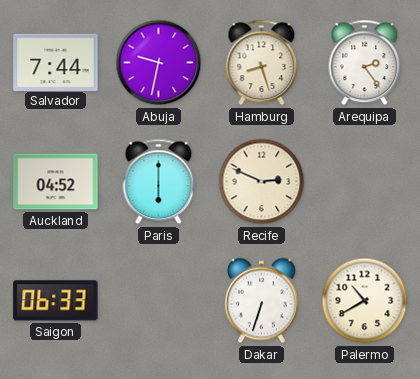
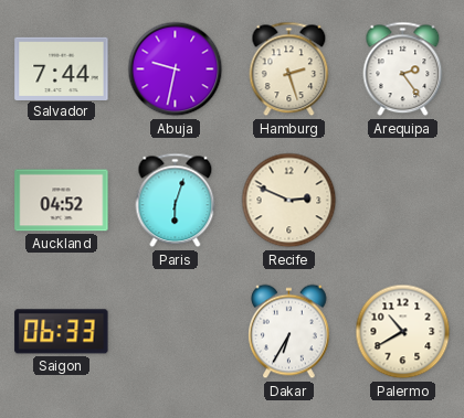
Hamburg: 8:27 -> 2:27 (289, 69)
Paris: 6:00 -> 6:03 (176, 201)
Dakar: 6:33 -> 6:35 (289, 332)
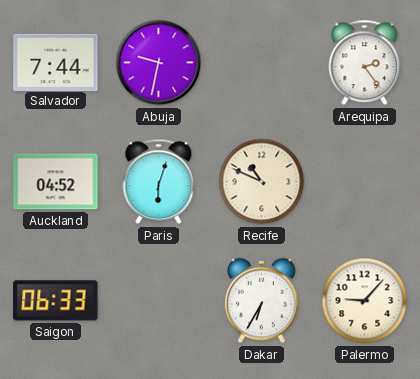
Hamburg: 2:27 -> none (289, 69)
Recife: 2:49 -> 10:49 (262, 182)
Palermo: 10:40 -> 9:07 (365, 301)
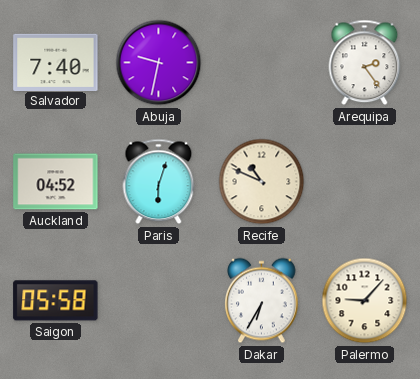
Salvador: 7:44 -> 7:40 (56, 62)
Saigon: 06:33 -> 05:58 (56, 301)
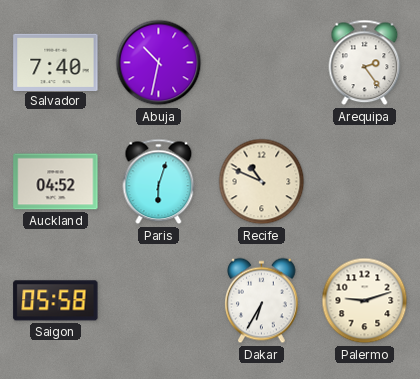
Abuja: 9:32 -> 10:32 (159, 63)
Palermo: 9:07 -> 9:12 (365, 301)
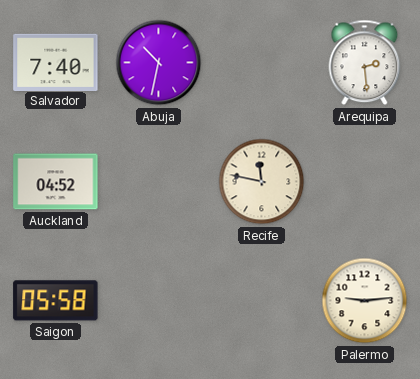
Arequipa: 2:24 -> 2:29 (365, 63)
Paris: 6:03 -> none (159, 182)
Recife: 10:49 -> 11:47 (262, 182)
Dakar: 6:35 -> none (262, 301)
Palermo: 9:12 -> 9:14 (365, 301)
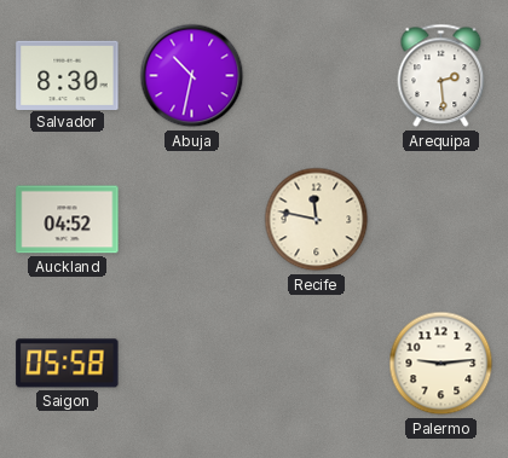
Salvador: 7:40 -> 8:30 (68, 75)
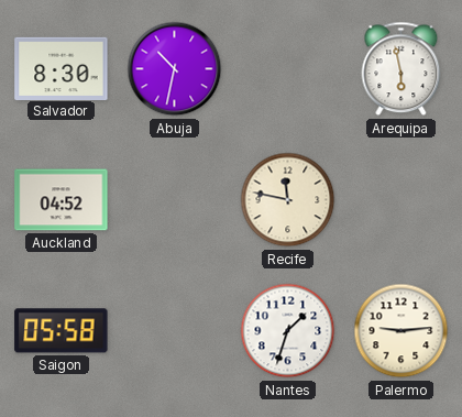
Arequipa: 2:29 -> 5:58 (402, 69)
Nantes: none -> 1:33 (288, 331)
